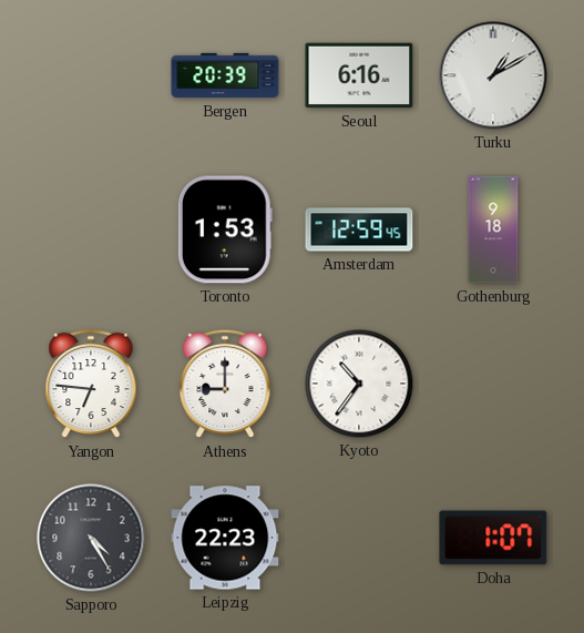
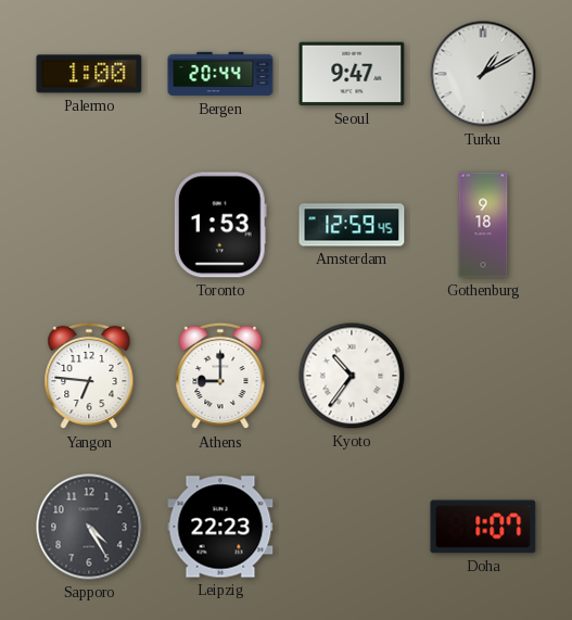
Palermo: none -> 1:00 (89, 74)
Bergen: 20:39 -> 20:44 (220, 74)
Seoul: 6:16 -> 9:47 (352, 74)
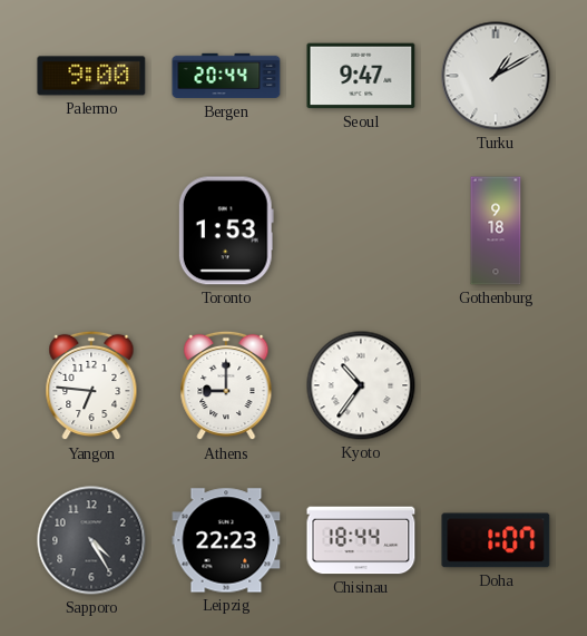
Palermo: 1:00 -> 9:00 (91, 76)
Amsterdam: 12:59 -> none (352, 225)
Chisinau: none -> 18:44 (361, 540)
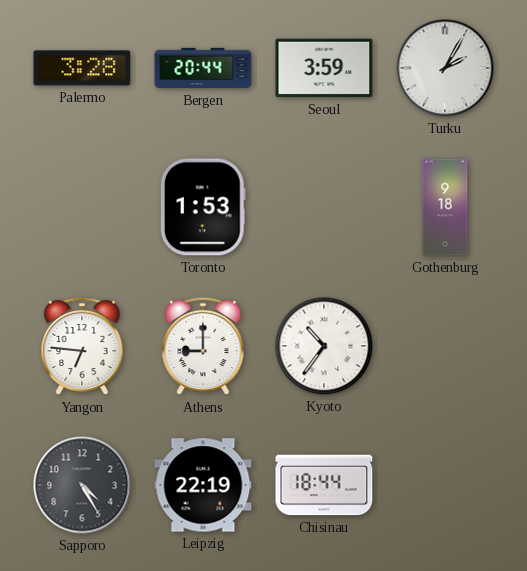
Palermo: 9:00 -> 3:28 (82, 68)
Seoul: 9:47 -> 3:59 (324, 68)
Turku: 1:10 -> 2:05 (445, 68)
Leipzig: 22:23 -> 22:19 (203, 485)
Doha: 1:07 -> none (496, 540)
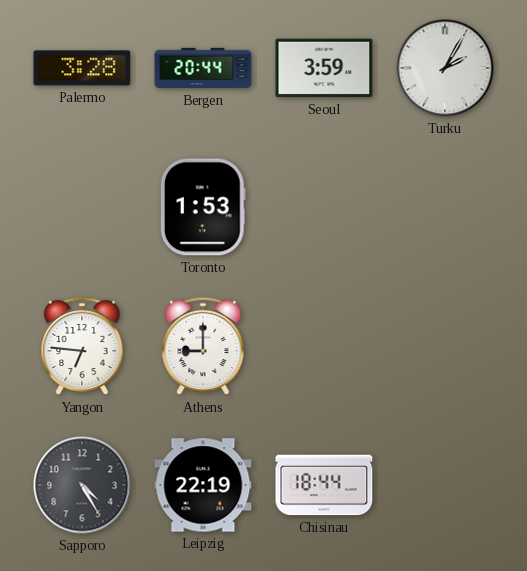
Gothenburg: 9:18 -> none (445, 207)
Kyoto: 10:36 -> none (324, 346)
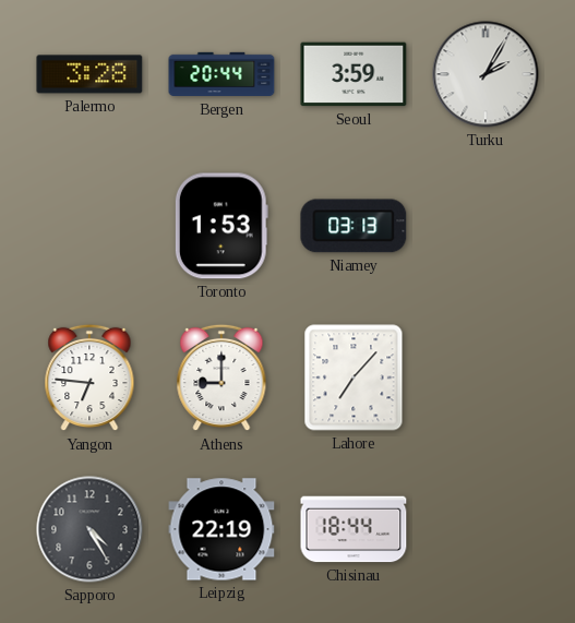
Niamey: none -> 03:13 (354, 226)
Lahore: none -> 7:07 (354, 378)
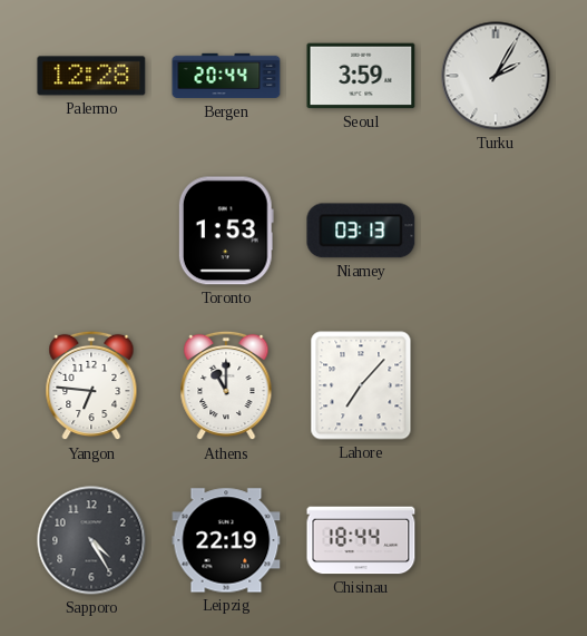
Palermo: 3:28 -> 12:28 (91, 76)
Athens: 9:00 -> 11:00 (226, 385)
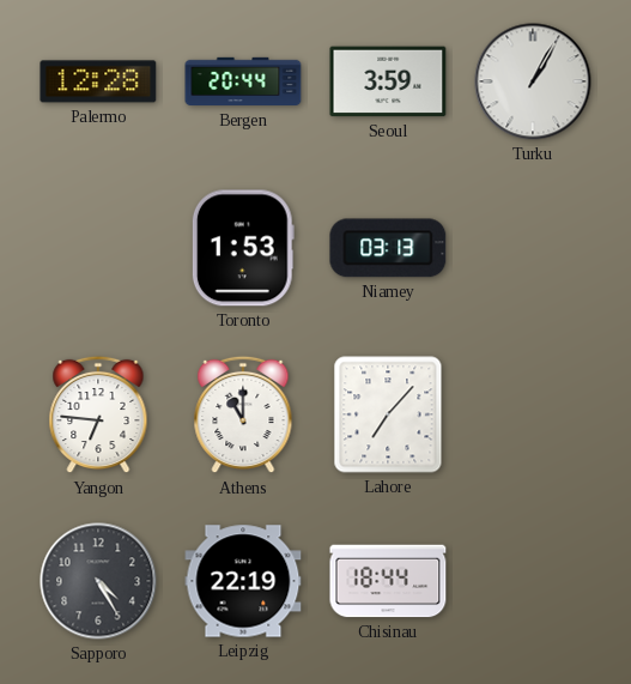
Turku: 2:05 -> 1:05 (533, 81)
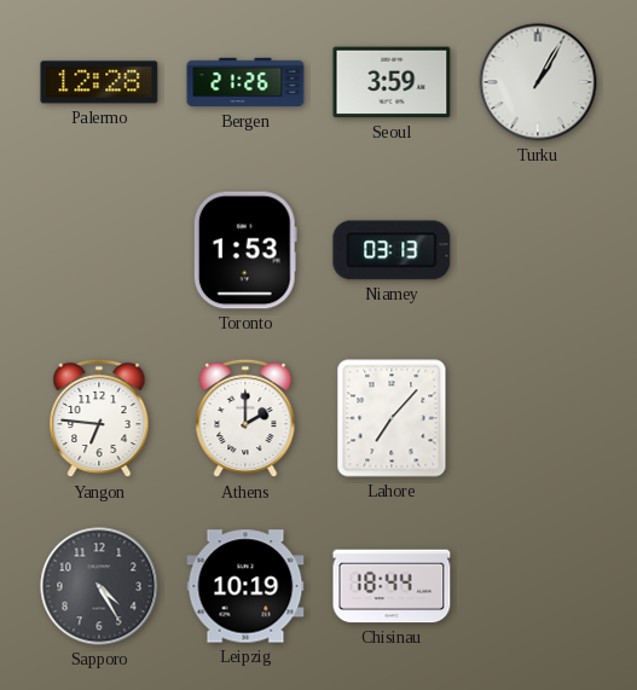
Bergen: 20:44 -> 21:26 (245, 82)
Athens: 11:00 -> 2:00 (245, 418)
Leipzig: 22:19 -> 10:19 (245, 586)
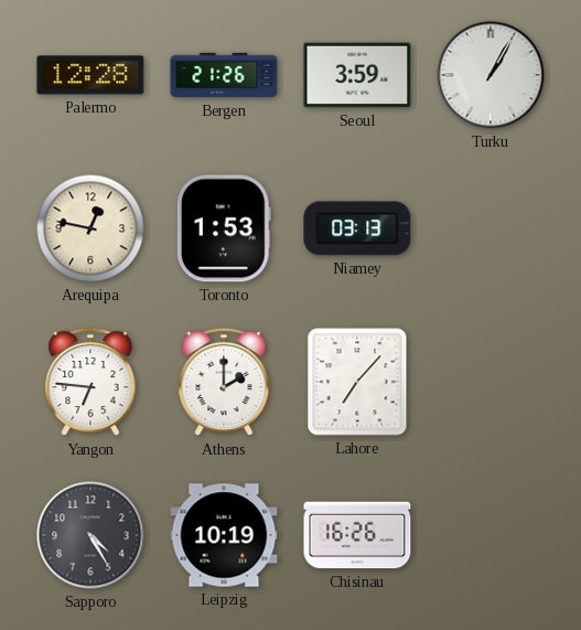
Arequipa: none -> 12:47 (90, 228)
Chisinau: 18:44 -> 16:26 (357, 535)
